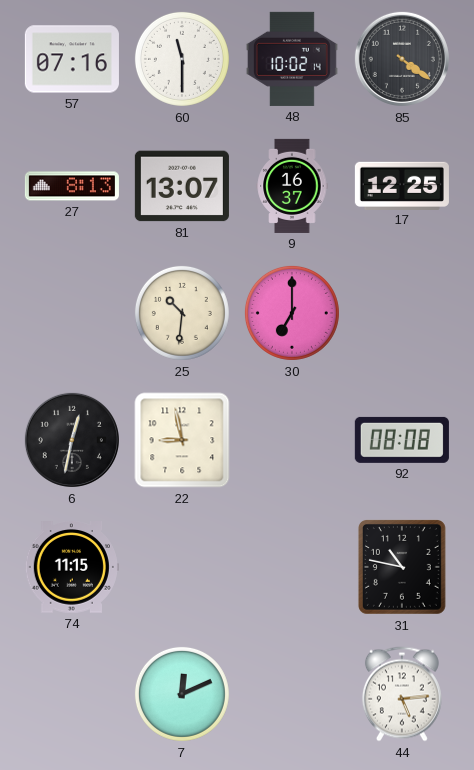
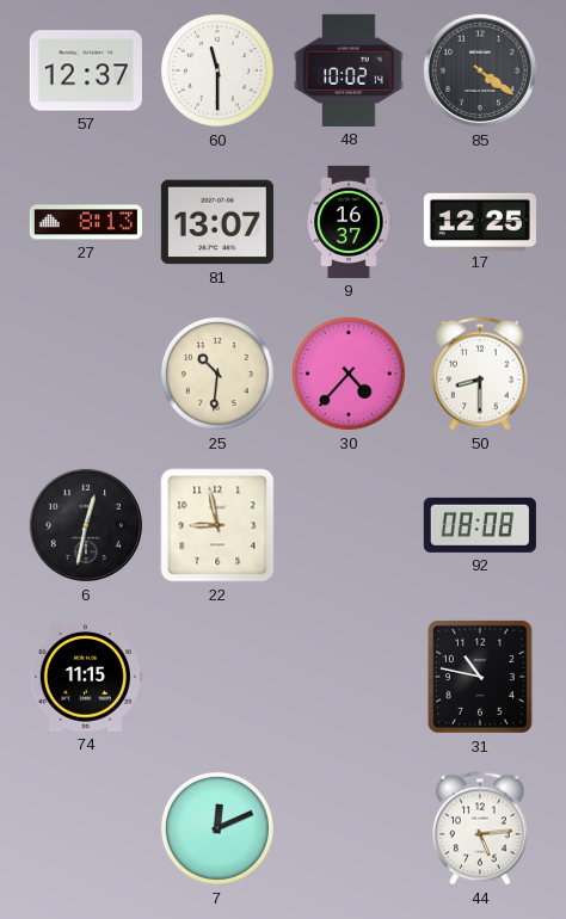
57: 07:16 -> 12:37 (86, 70)
30: 7:00 -> 4:37 (349, 374)
50: none -> 8:30 (480, 374)
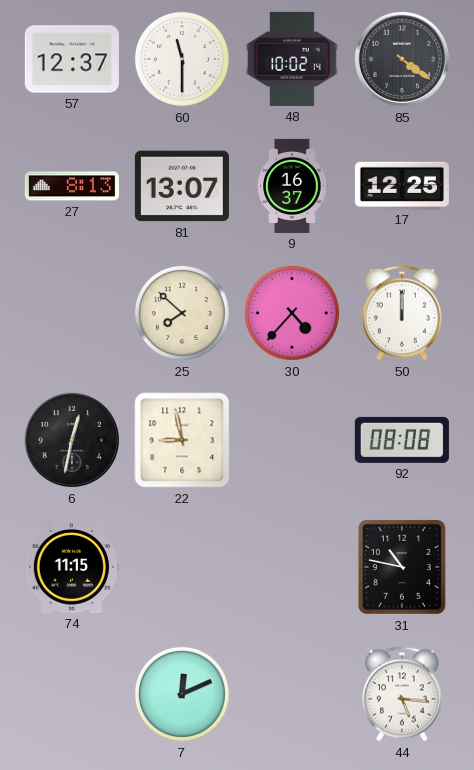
25: 10:31 -> 7:52 (182, 313)
50: 8:30 -> 12:00 (402, 313)
44: 5:14 -> 5:16 (402, 694)
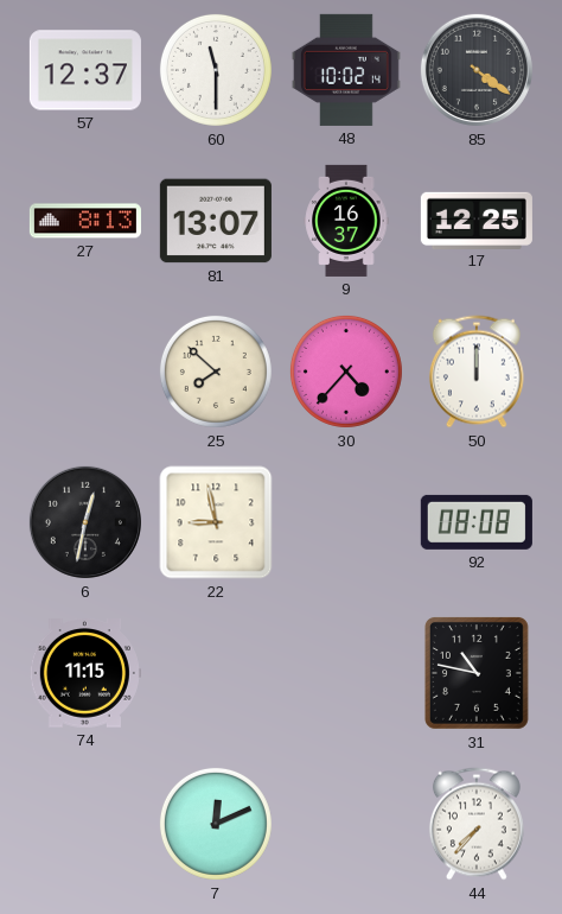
44: 5:16 -> 7:37 (477, 824)
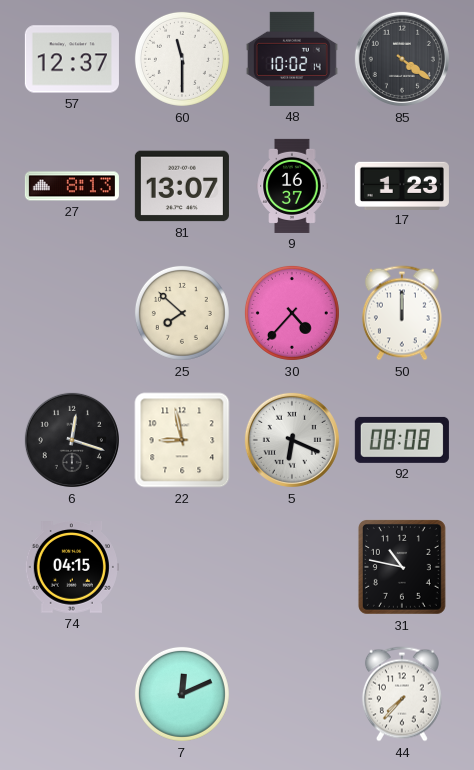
17: 12:25 -> 1:23 (402, 185)
6: 12:32 -> 12:18 (72, 440)
5: none -> 6:19 (292, 440)
74: 11:15 -> 04:15 (72, 568)
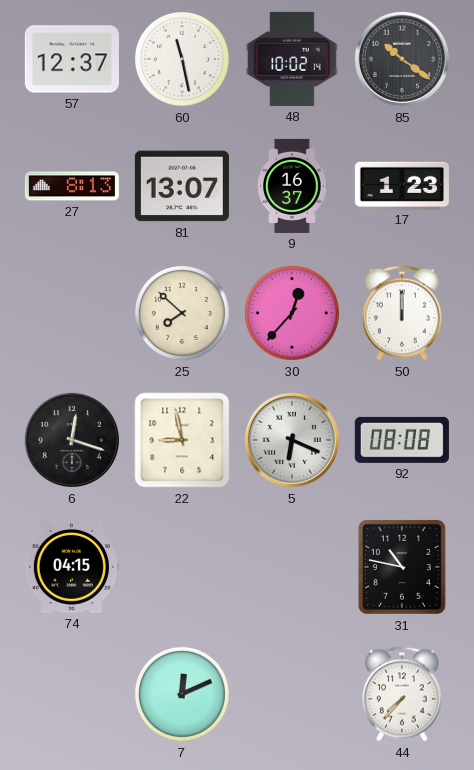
60: 11:30 -> 11:28 (182, 59)
85: 4:21 -> 10:21 (402, 59)
30: 4:37 -> 12:37 (292, 313)
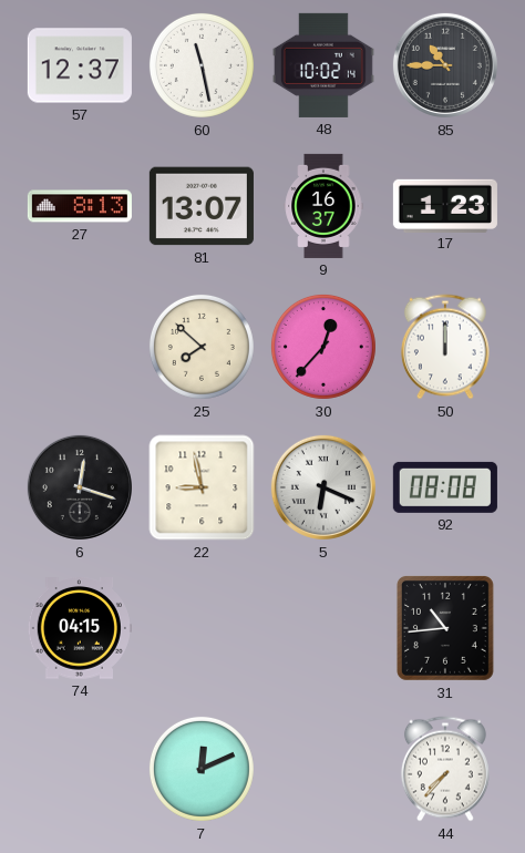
85: 10:21 -> 10:45 (445, 65)
31: 10:47 -> 10:44 (445, 628)
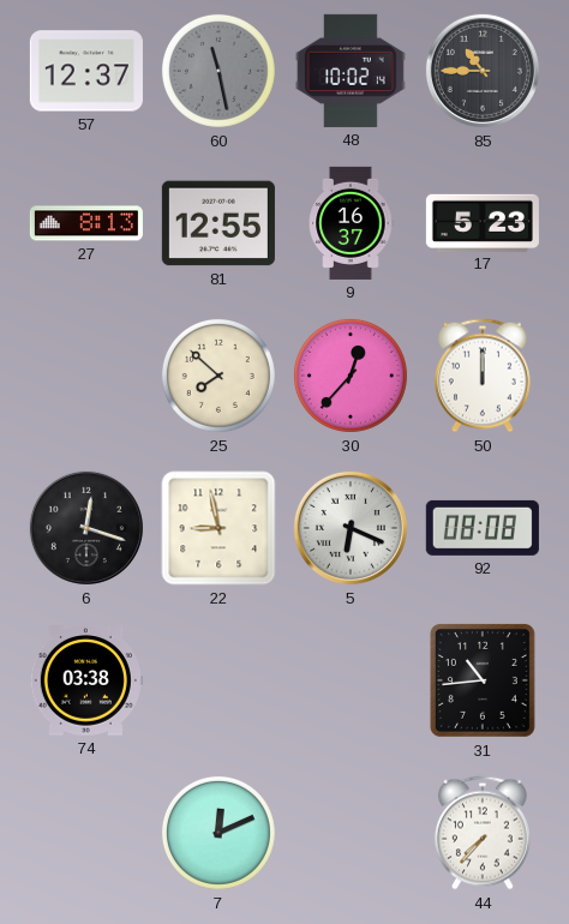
60 dial: white -> grey (218, 71)
81: 13:07 -> 12:55 (218, 223)
17: 1:23 -> 5:23 (483, 222)
74: 04:15 -> 03:38 (86, 682)
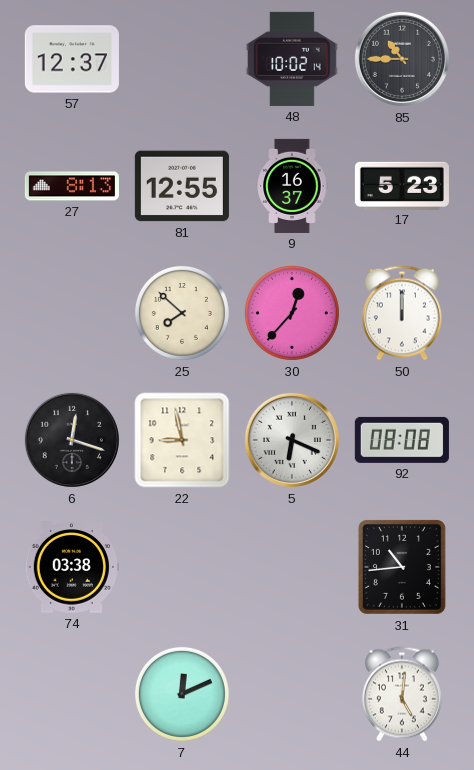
60: 11:28 -> none (218, 71)
44: 7:37 -> 5:01 (402, 694)
